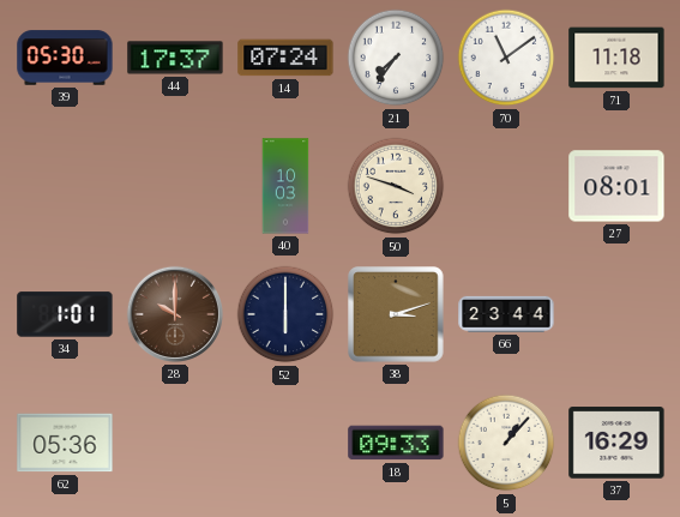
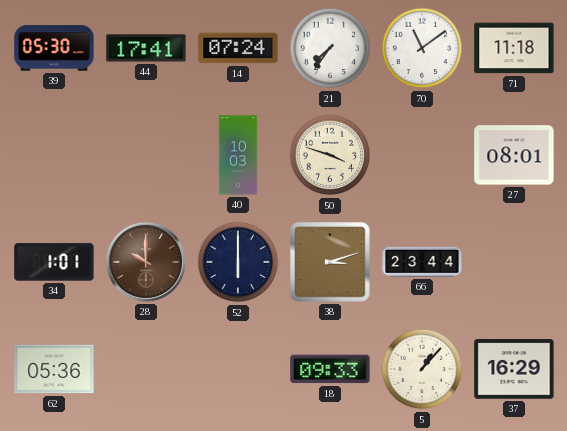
44: 17:37 -> 17:41 (146, 48)
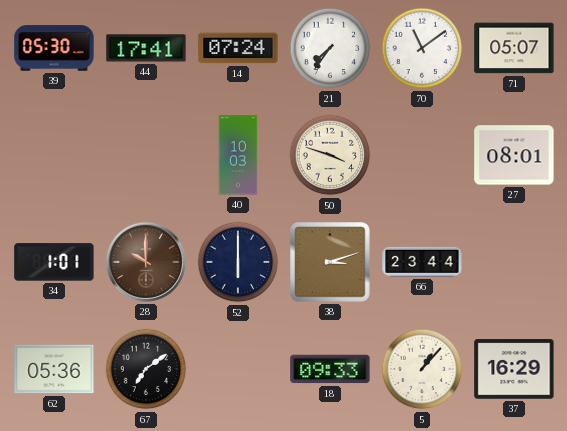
71: 11:18 -> 05:07 (514, 48)
67: none -> 7:09 (146, 369)
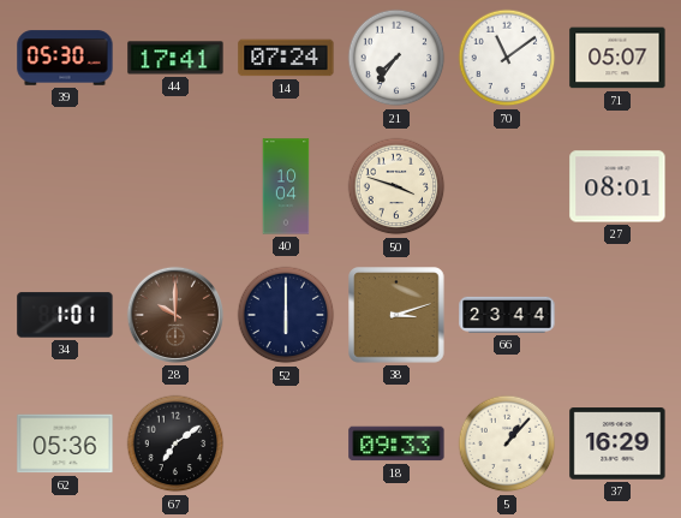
40: 10:03 -> 10:04 (286, 186)
